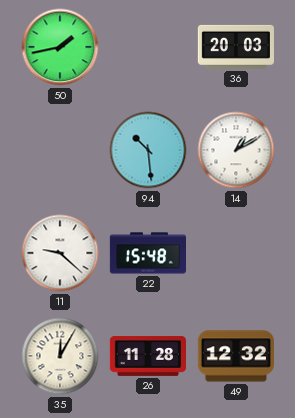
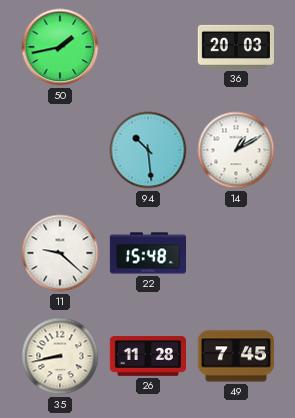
35: 12:05 -> 8:43 (60, 356)
49: 12:32 -> 7:45 (235, 356)
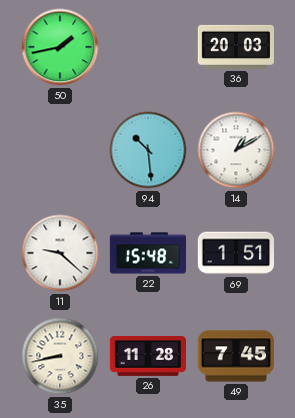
69: none -> 1:51 (235, 253)
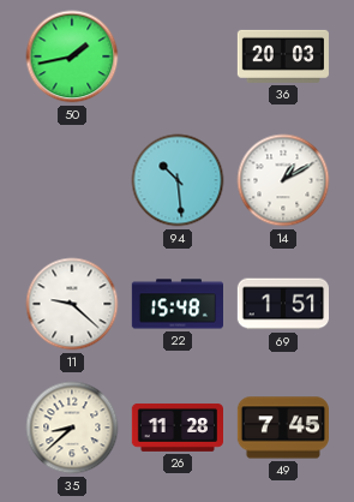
35: 8:43 -> 8:38 (72, 428)
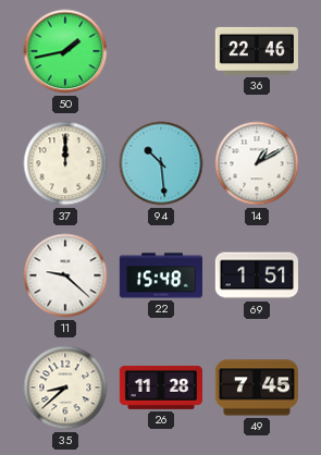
36: 20:03 -> 22:46 (257, 51)
37: none -> 12:00 (65, 163)
